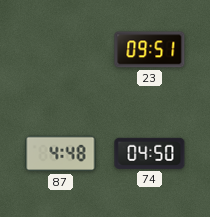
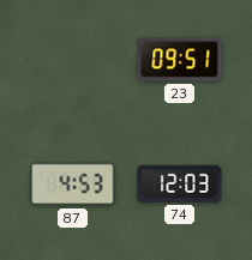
87: 4:48 -> 4:53 (73, 185)
74: 04:50 -> 12:03 (180, 183)
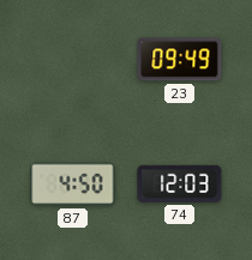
23: 09:51 -> 09:49 (180, 60)
87: 4:53 -> 4:50 (73, 185)
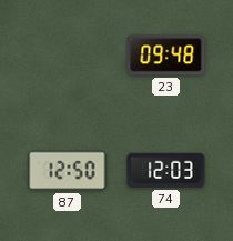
23: 09:49 -> 09:48 (166, 56)
87: 4:50 -> 12:50 (68, 171)
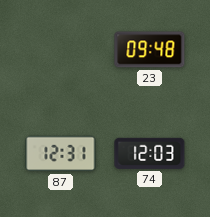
87: 12:50 -> 12:31 (61, 154)
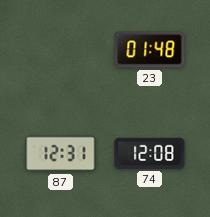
23: 09:48 -> 01:48 (150, 50)
74: 12:03 -> 12:08 (150, 153)
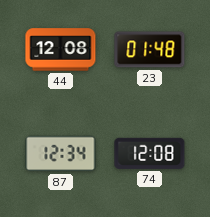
44: none -> 12:08 (61, 50)
87: 12:31 -> 12:34 (61, 154)
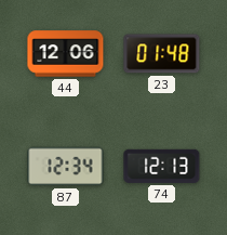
44: 12:08 -> 12:06 (66, 54)
74: 12:08 -> 12:13 (162, 166)
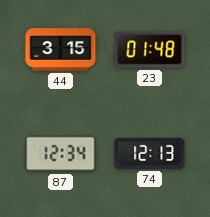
44: 12:06 -> 3:15 (61, 50)
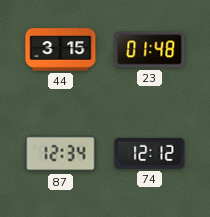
74: 12:13 -> 12:12 (150, 153)
